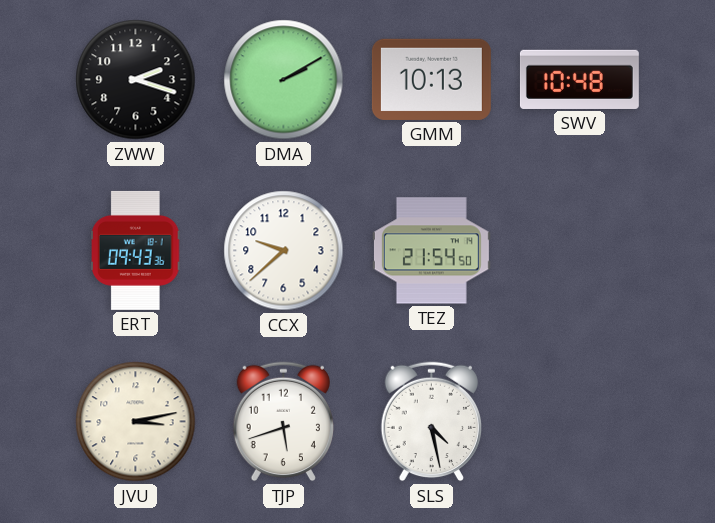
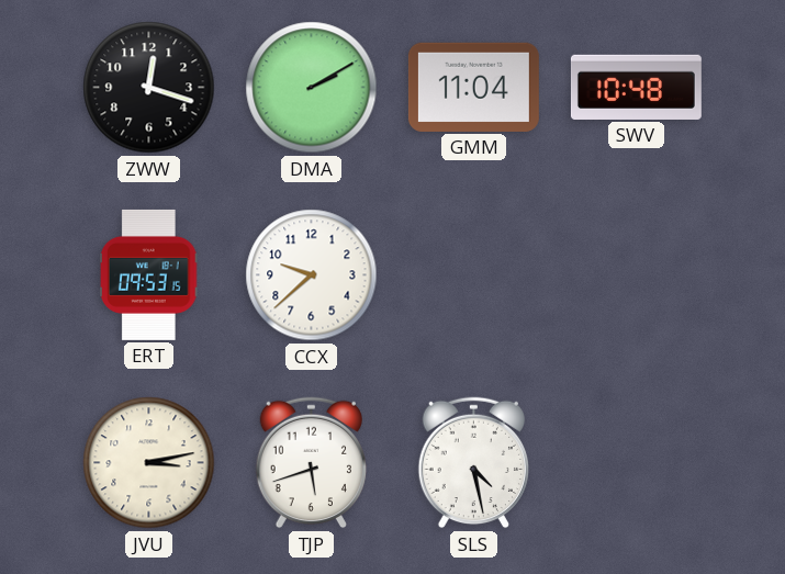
ZWW: 2:18 -> 12:18 (149, 88)
GMM: 10:13 -> 11:04 (473, 87)
ERT: 09:43 -> 09:53 (149, 274)
TEZ: 21:54 -> none (431, 251)
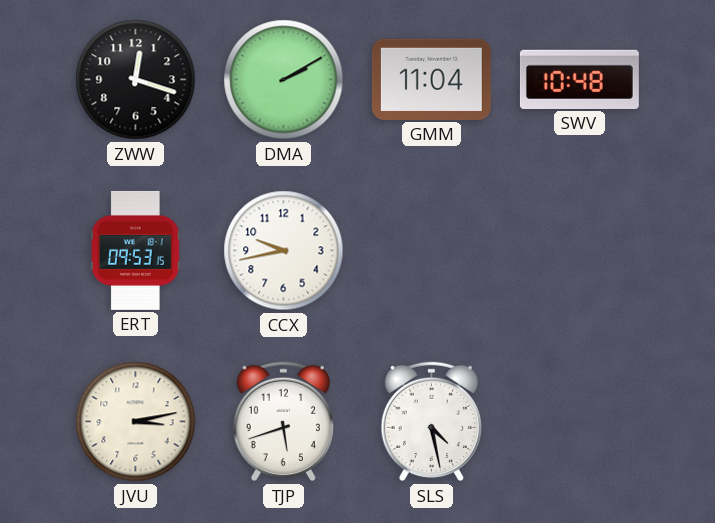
CCX: 9:38 -> 9:43 (284, 251)
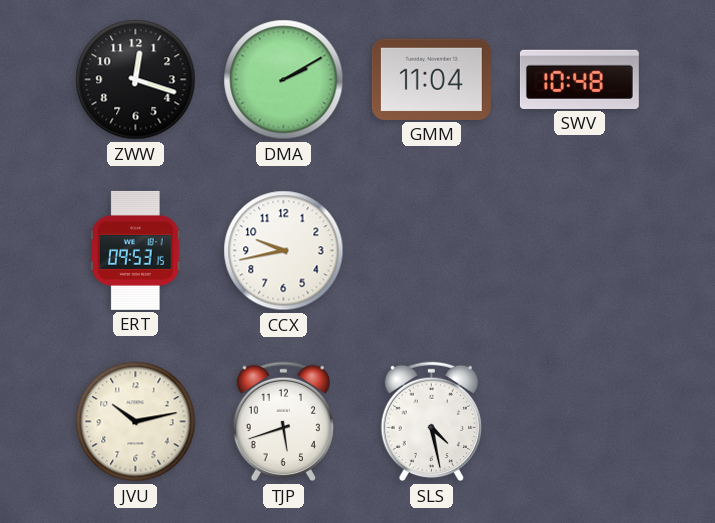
JVU: 3:13 -> 10:13 (136, 422)
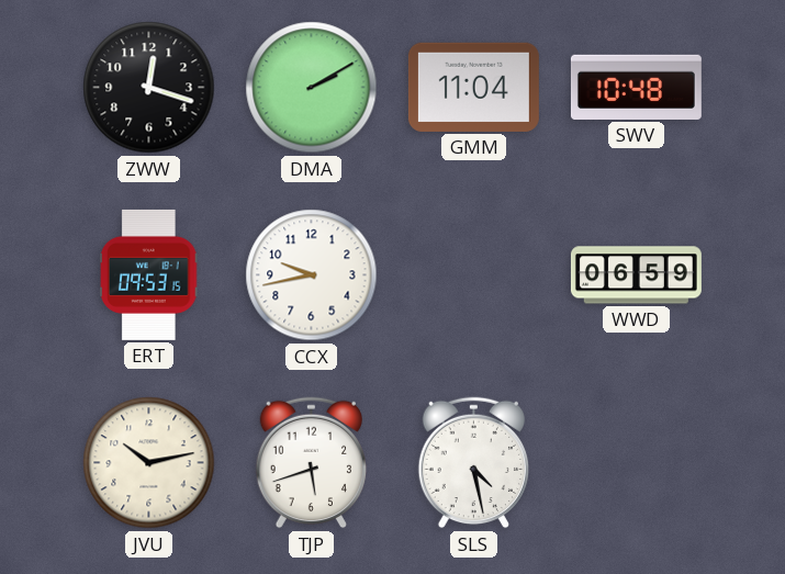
WWD: none -> 06:59 (636, 275)
